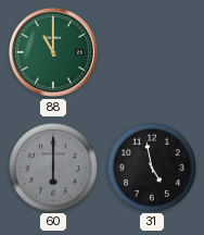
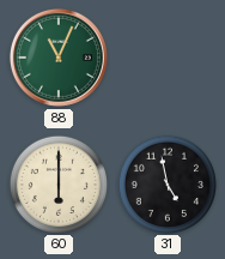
88: 11:00 -> 11:04 (59, 58)
60 dial: grey -> cream (57, 183)
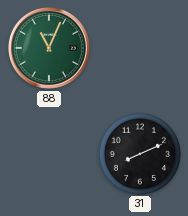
60: 6:00 -> none (57, 183)
31: 4:58 -> 8:11 (139, 153)
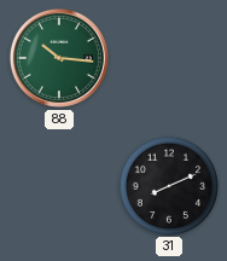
88: 11:04 -> 10:16 (59, 58)
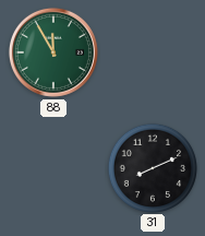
88: 10:16 -> 11:55 (53, 52)
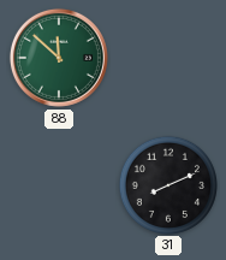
88: 11:55 -> 11:52 (59, 58)
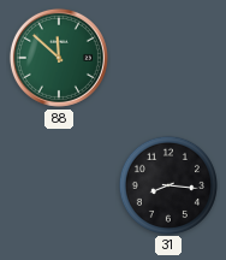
31: 8:11 -> 8:16 (167, 184)
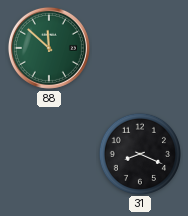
31: 8:16 -> 8:19 (139, 153)
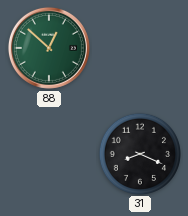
88: 11:52 -> 12:52 (49, 48)
